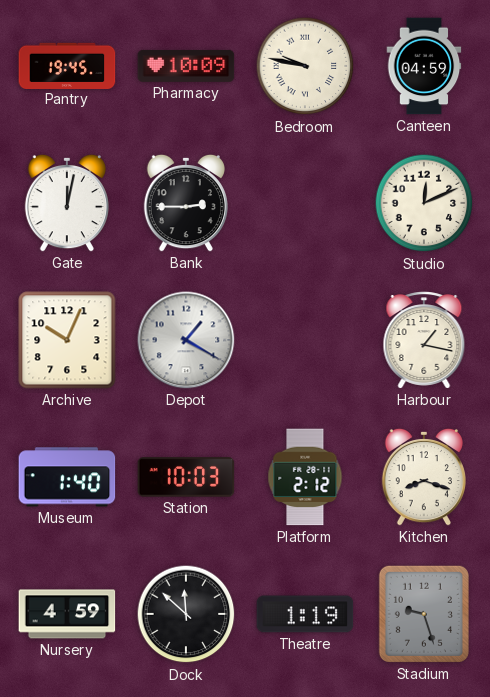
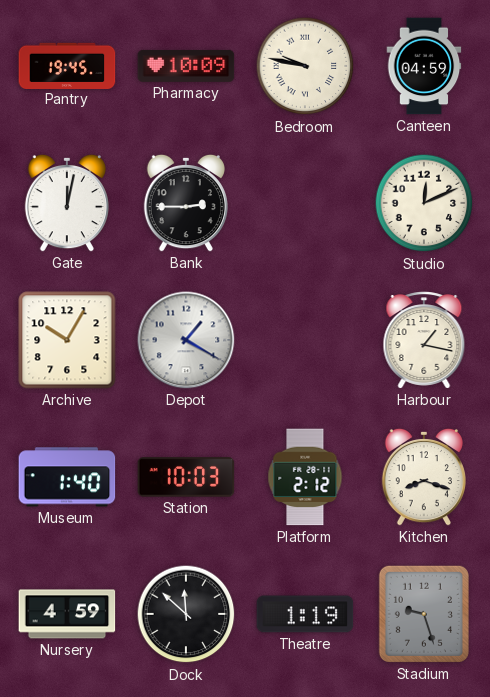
Archive: 10:04 -> 10:05 (67, 340)
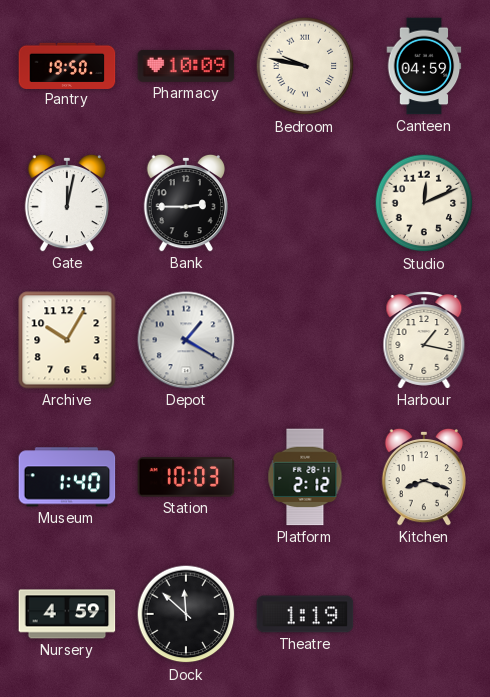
Pantry: 19:45 -> 19:50 (67, 65)
Stadium: 9:27 -> none (424, 614)
